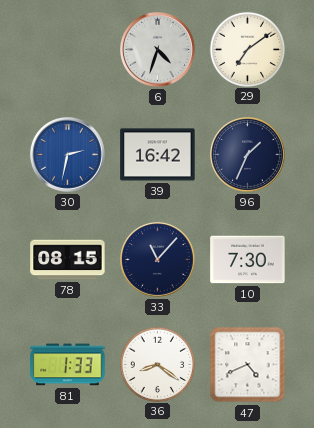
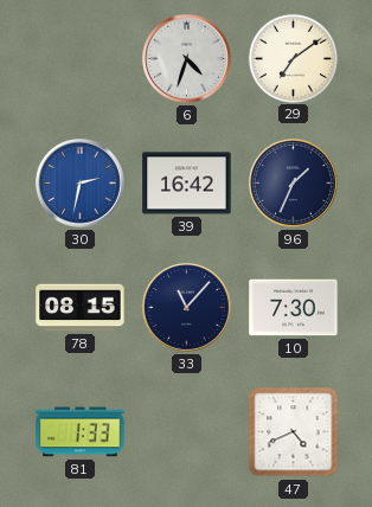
36: 8:21 -> none (157, 364)
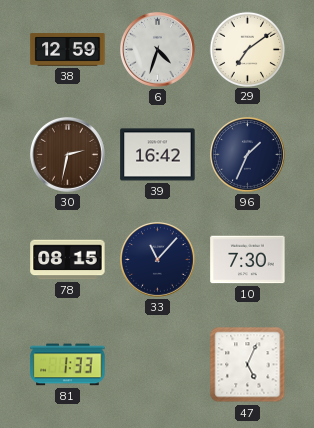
38: none -> 12:59 (68, 50)
30 dial: blue -> brown (68, 155)
47: 4:41 -> 5:04 (248, 365)
